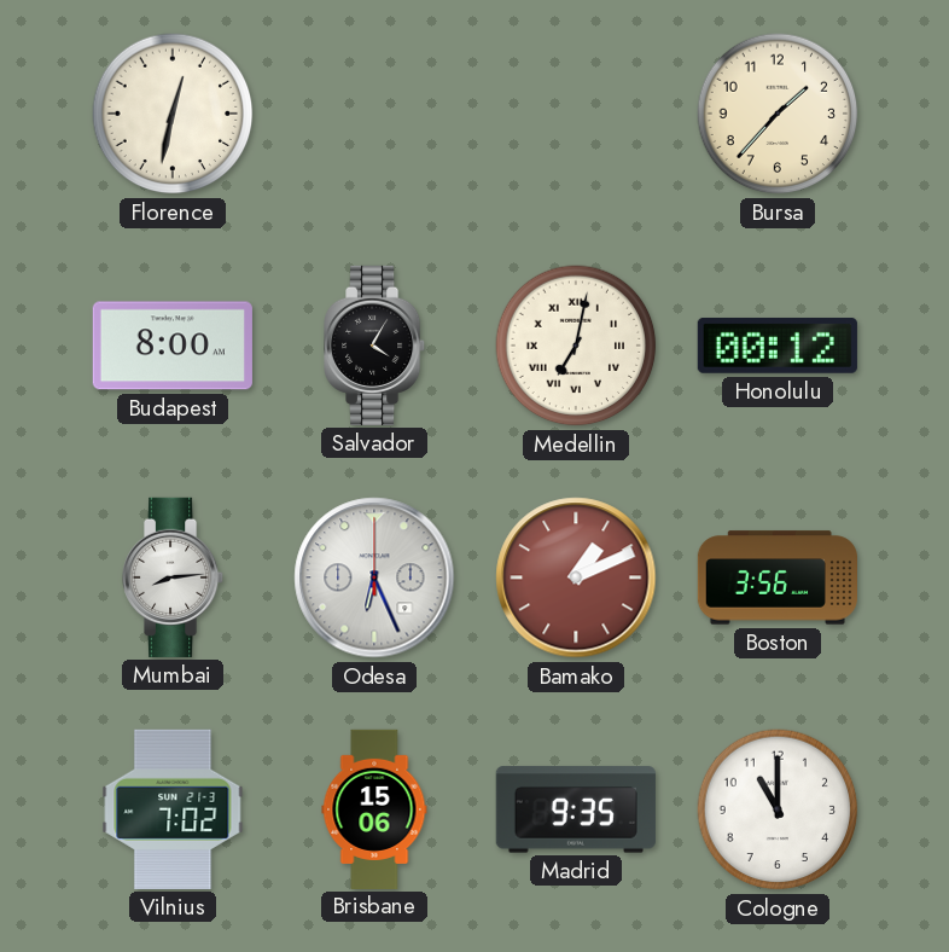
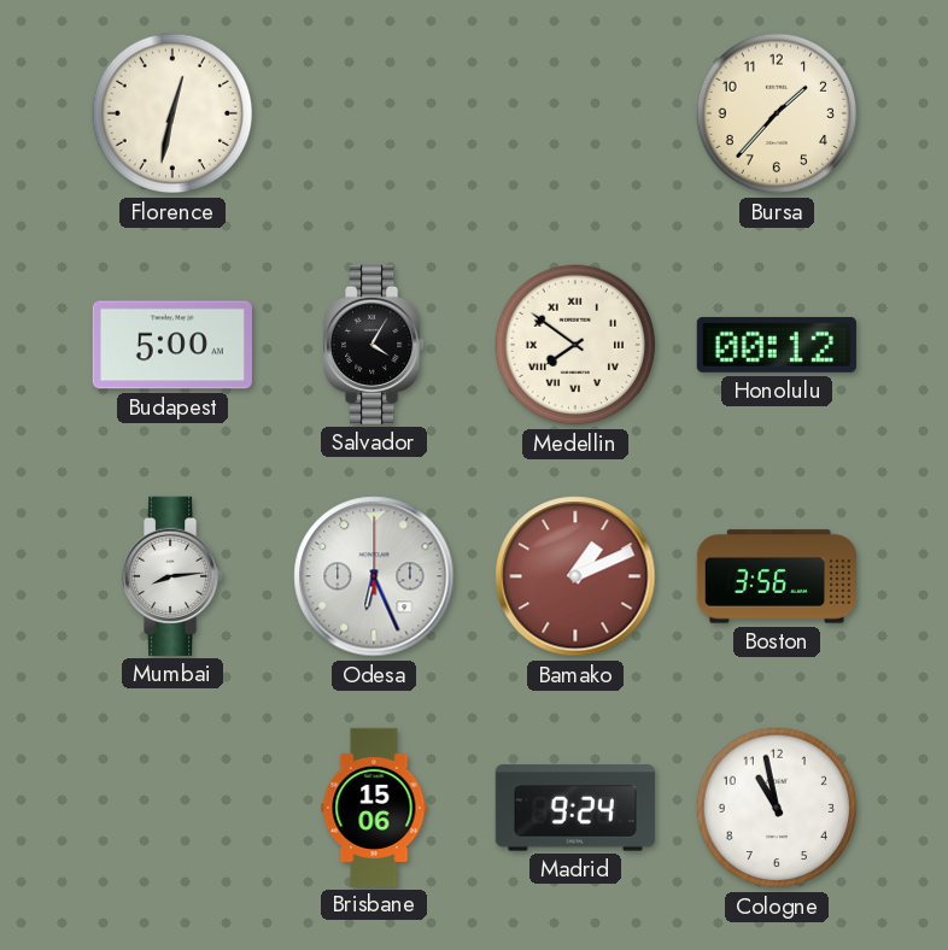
Budapest: 8:00 -> 5:00 (172, 345)
Medellin: 7:02 -> 7:51 (575, 345)
Vilnius: 7:02 -> none (173, 809)
Madrid: 9:35 -> 9:24 (575, 808)
Cologne: 11:00 -> 10:58 (777, 808)
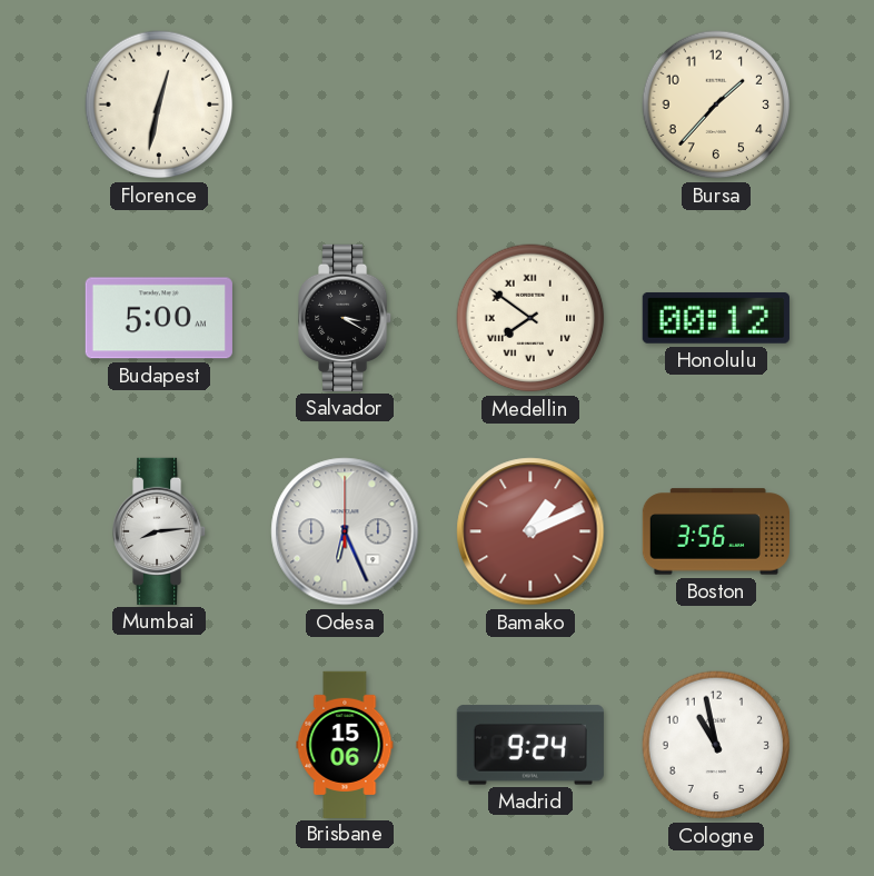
Salvador: 4:05 -> 3:20 (346, 318)
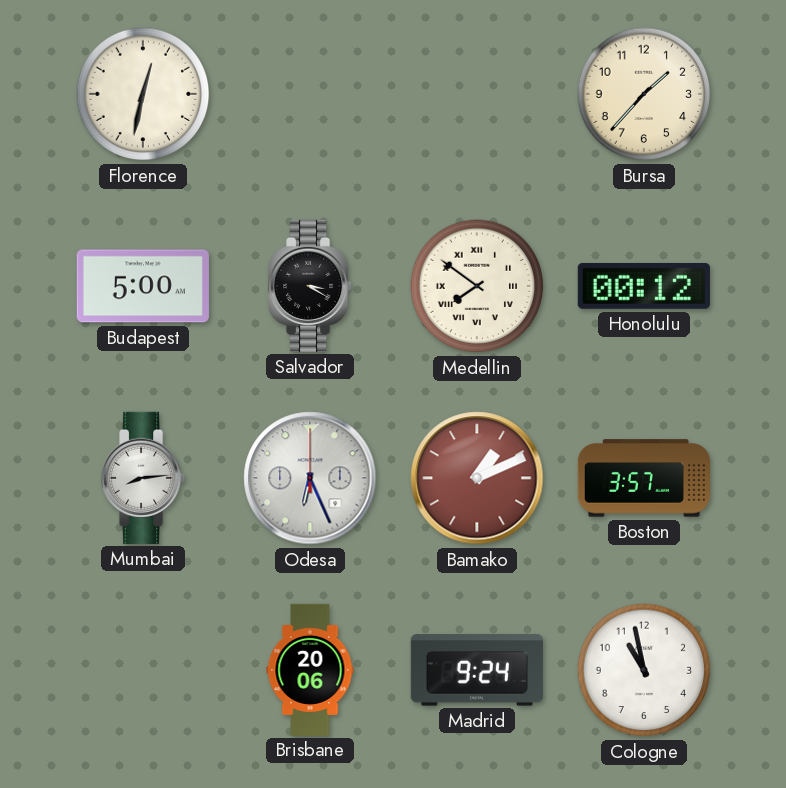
Boston: 3:56 -> 3:57 (643, 478)
Brisbane: 15:06 -> 20:06 (310, 669)
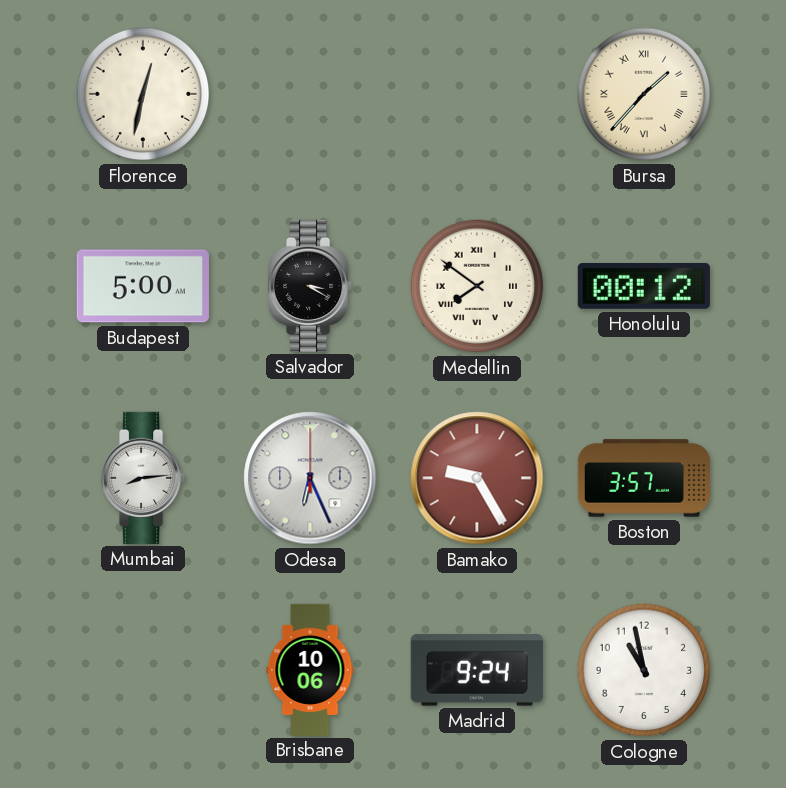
Bursa numerals: Arabic -> Roman (644, 94)
Bamako: 1:11 -> 9:25 (477, 478)
Brisbane: 20:06 -> 10:06 (310, 669)
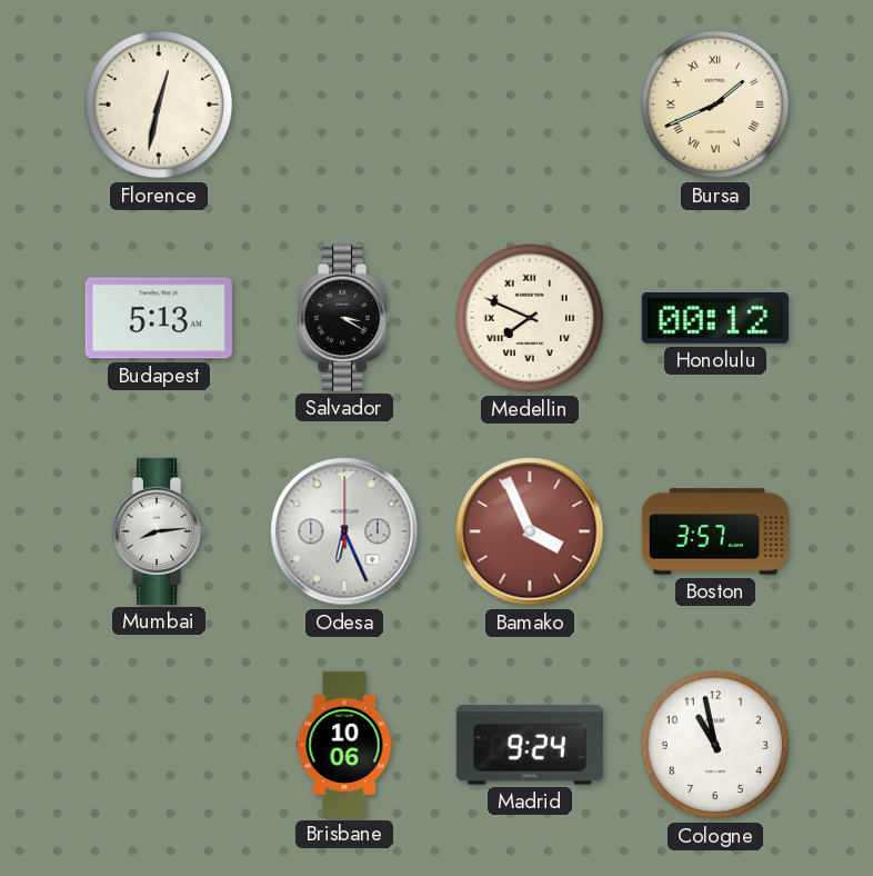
Bursa: 1:37 -> 1:41 (715, 104)
Budapest: 5:00 -> 5:13 (159, 318)
Medellin: 7:51 -> 7:49 (530, 318)
Bamako: 9:25 -> 3:56 (530, 531)
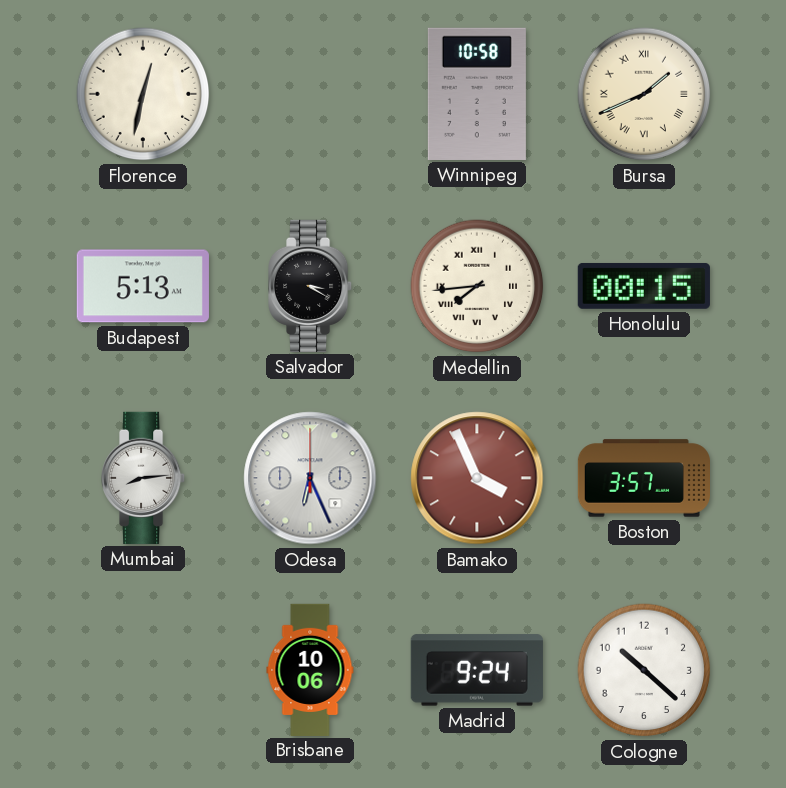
Winnipeg: none -> 10:58 (477, 94)
Medellin: 7:49 -> 7:44 (477, 286)
Honolulu: 00:12 -> 00:15 (644, 286)
Cologne: 10:58 -> 10:22 (644, 670)
